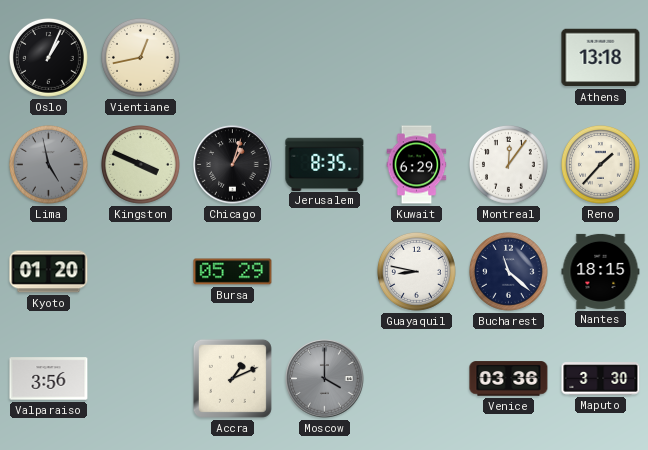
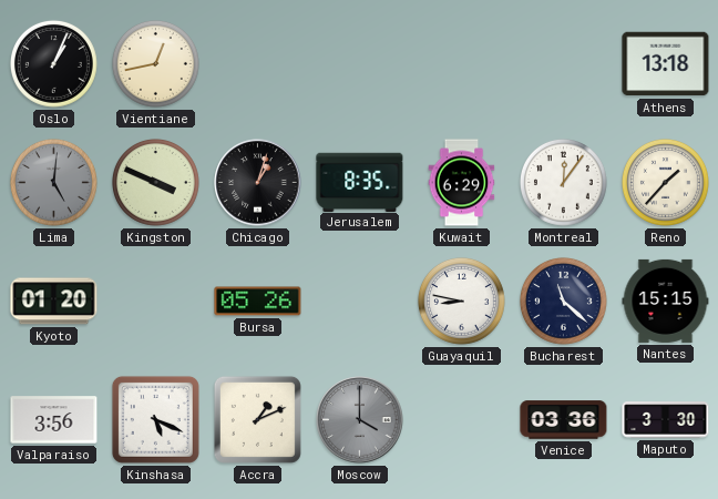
Lima: 4:58 -> 5:01 (54, 183)
Bursa: 05:29 -> 05:26 (258, 302)
Nantes: 18:15 -> 15:15 (666, 301)
Kinshasa: none -> 5:19 (155, 419)
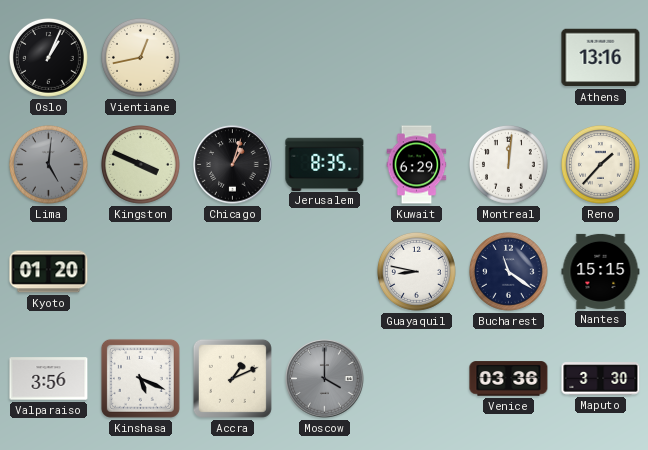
Athens: 13:18 -> 13:16 (601, 58)
Montreal: 12:06 -> 12:01 (509, 165)
Bursa: 05:26 -> none (258, 302)
Bucharest: 11:22 -> 11:21 (509, 272)
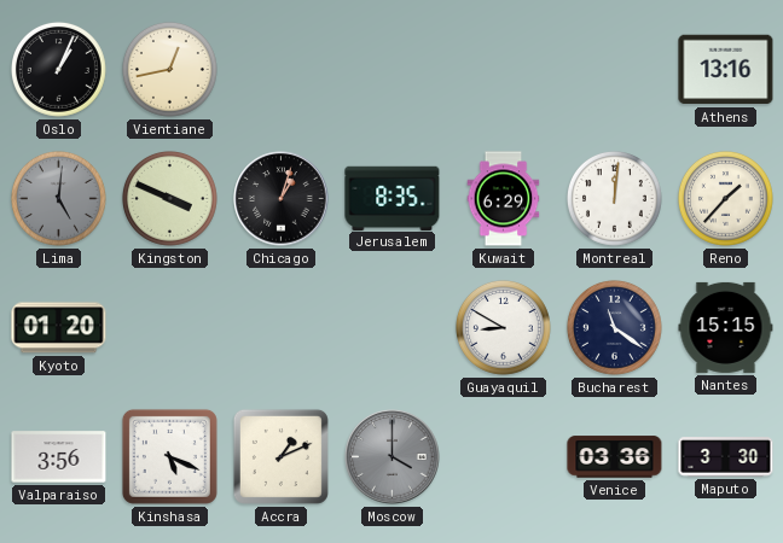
Guayaquil: 8:47 -> 8:50 (504, 328)
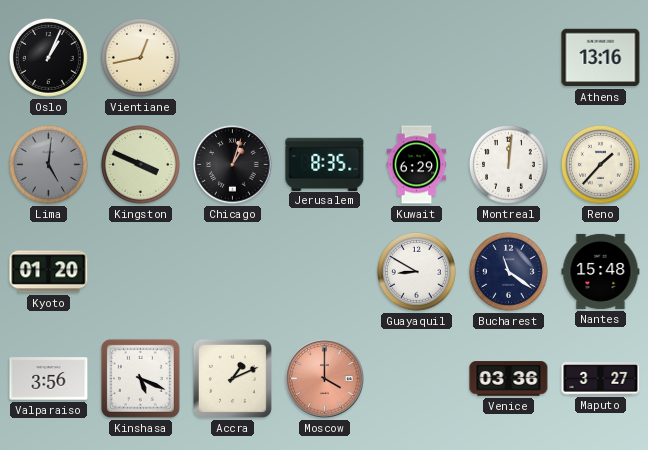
Nantes: 15:15 -> 15:48 (601, 271)
Moscow dial: grey -> salmon (325, 379)
Maputo: 3:30 -> 3:27 (601, 379)
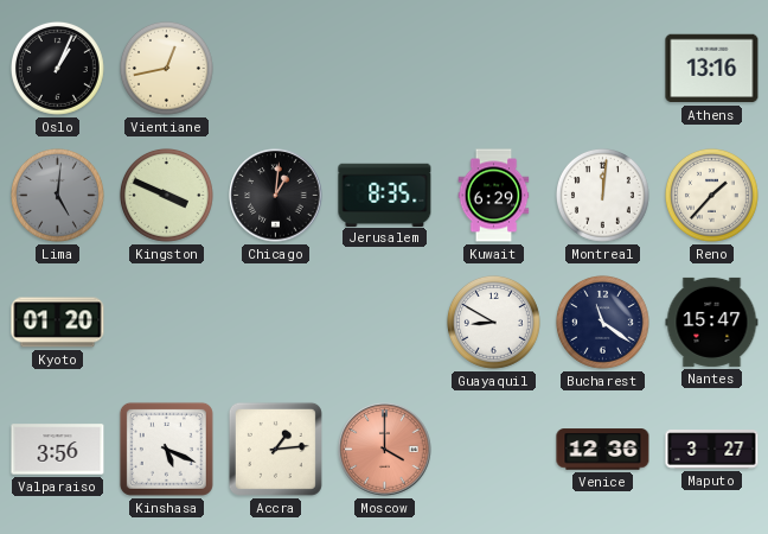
Chicago: 1:03 -> 1:01 (276, 196)
Nantes: 15:48 -> 15:47 (712, 322)
Accra: 1:11 -> 1:14 (275, 449)
Venice: 03:36 -> 12:36 (603, 450)
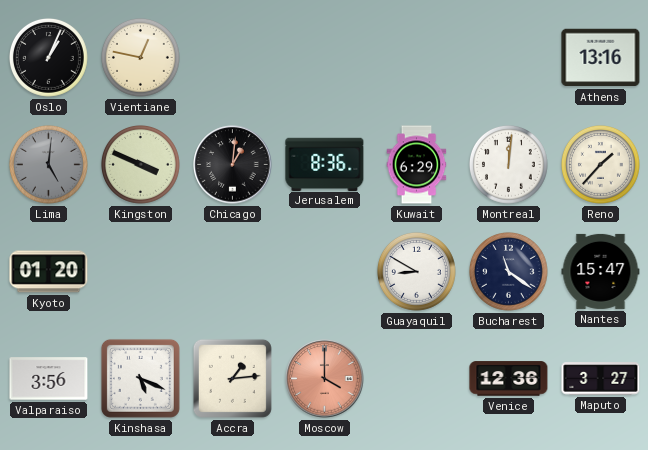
Vientiane: 12:43 -> 12:47 (141, 58)
Jerusalem: 8:35 -> 8:36 (325, 164)
